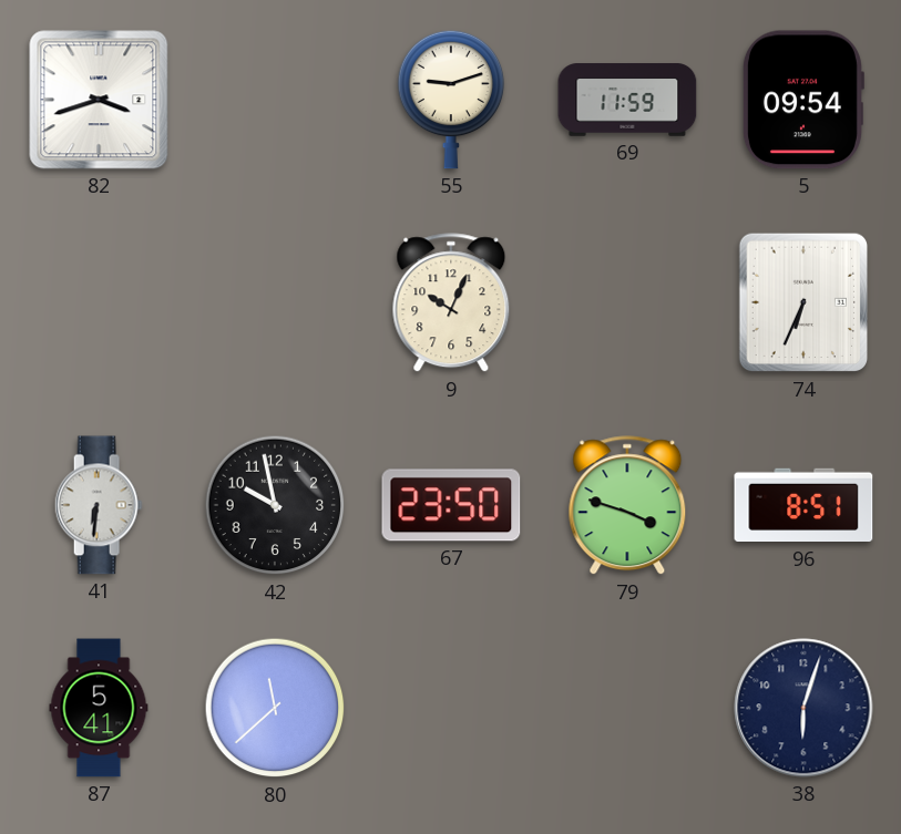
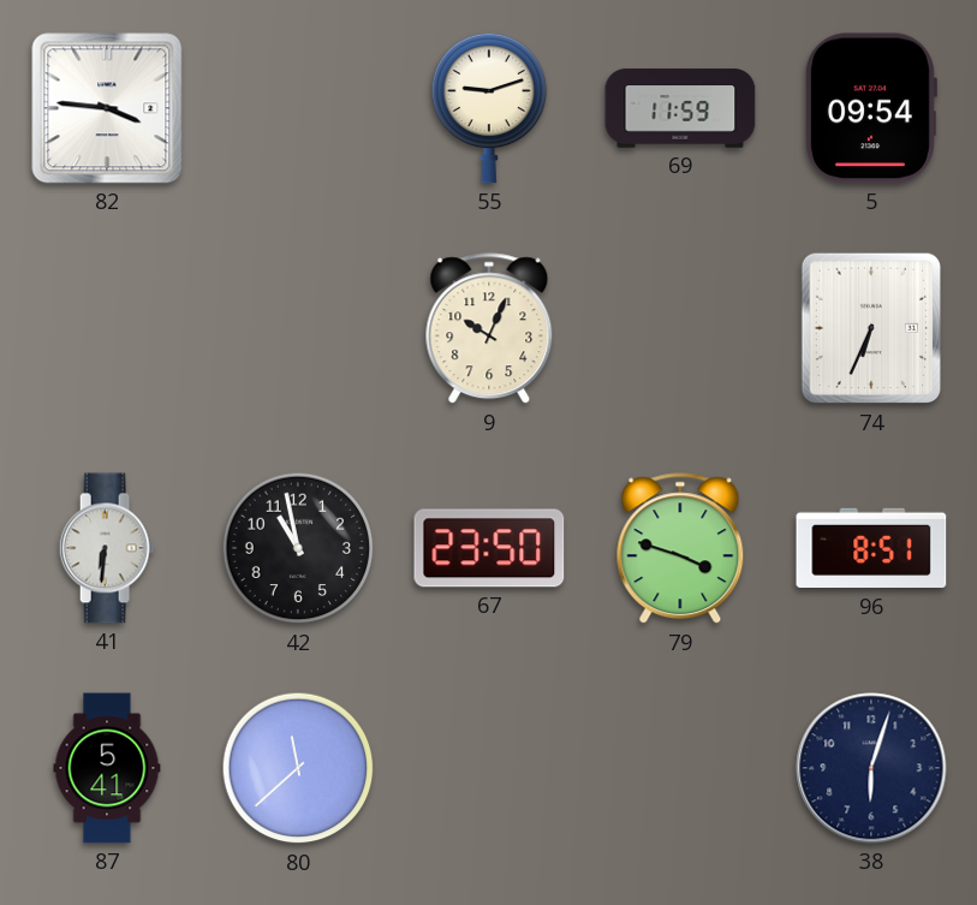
82: 3:42 -> 3:46 (107, 108)
42: 9:58 -> 10:58 (298, 548)
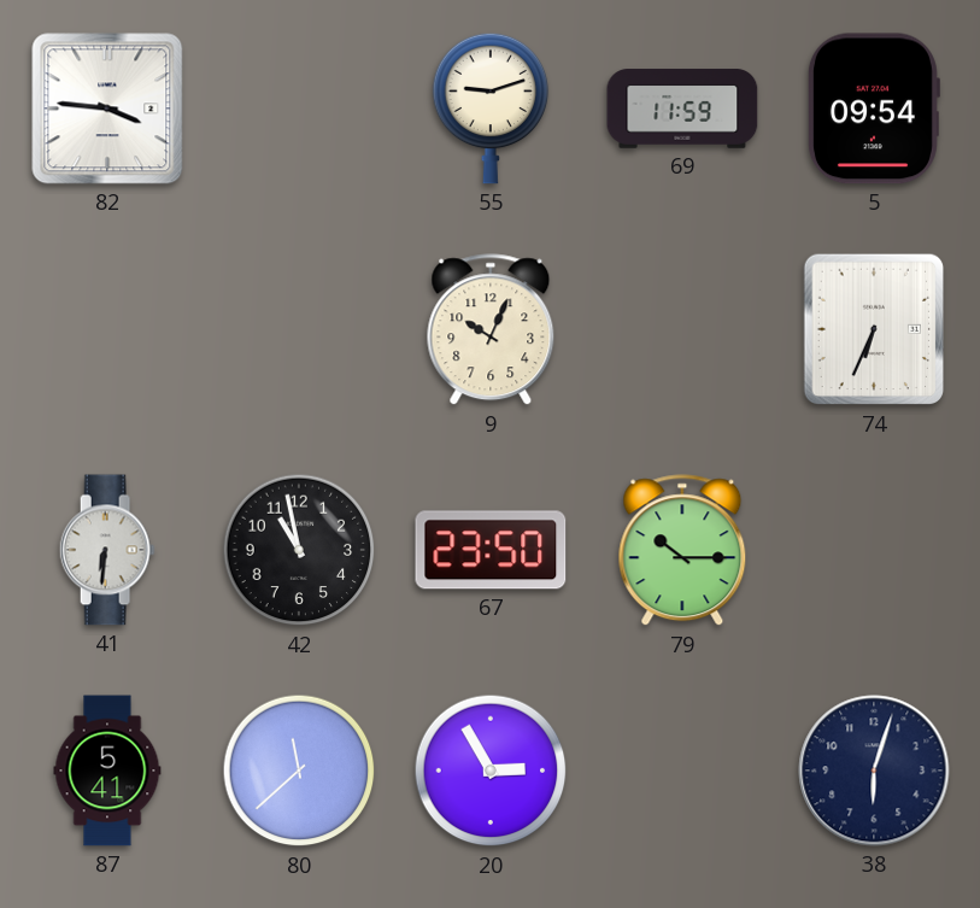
79: 3:48 -> 10:15 (682, 551)
96: 8:51 -> none (871, 548)
20: none -> 2:55 (491, 771)
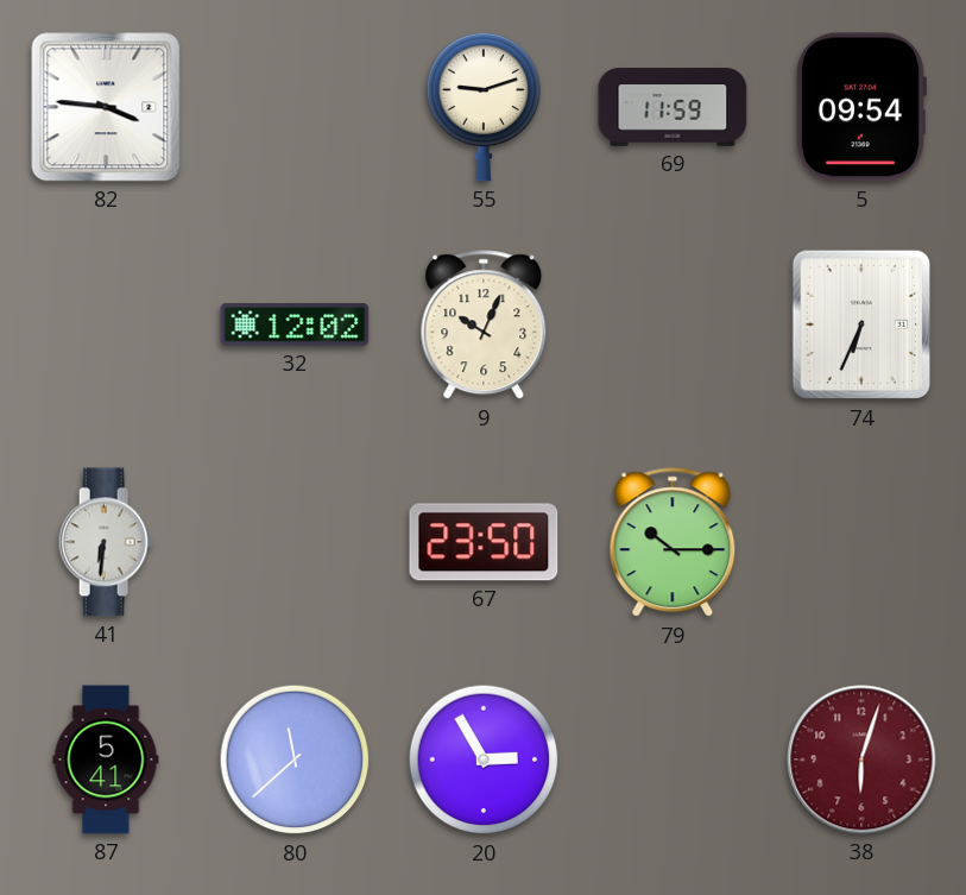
32: none -> 12:02 (295, 324)
42: 10:58 -> none (299, 550)
38 dial: navy -> burgundy (861, 760)
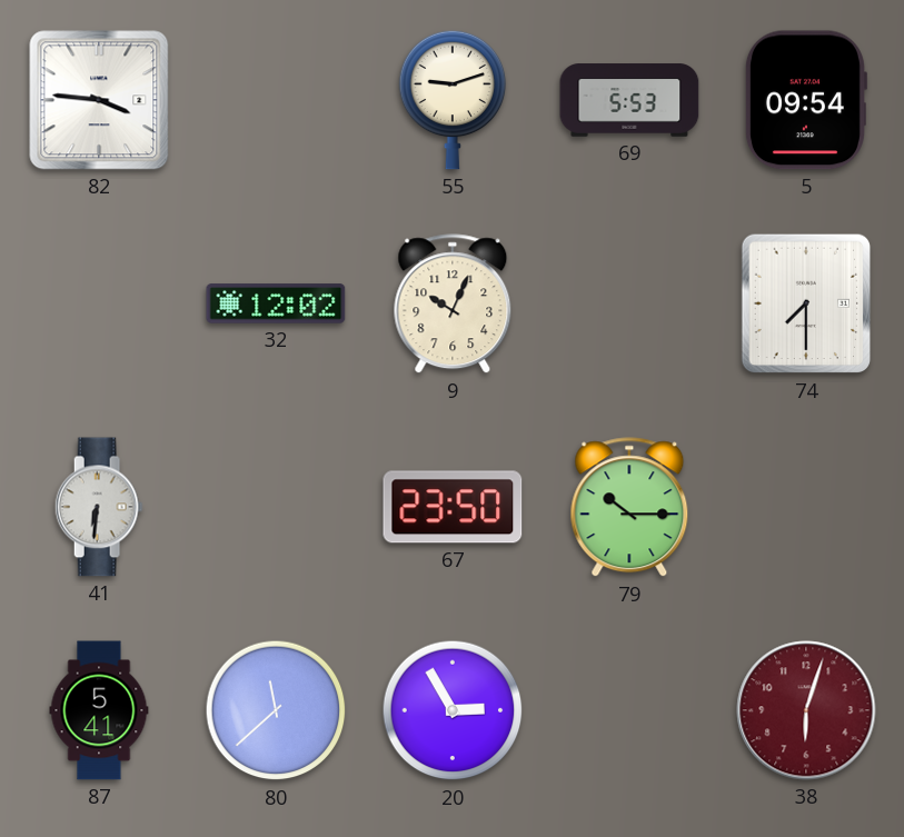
69: 11:59 -> 5:53 (629, 100)
74: 6:34 -> 7:30 (806, 303)
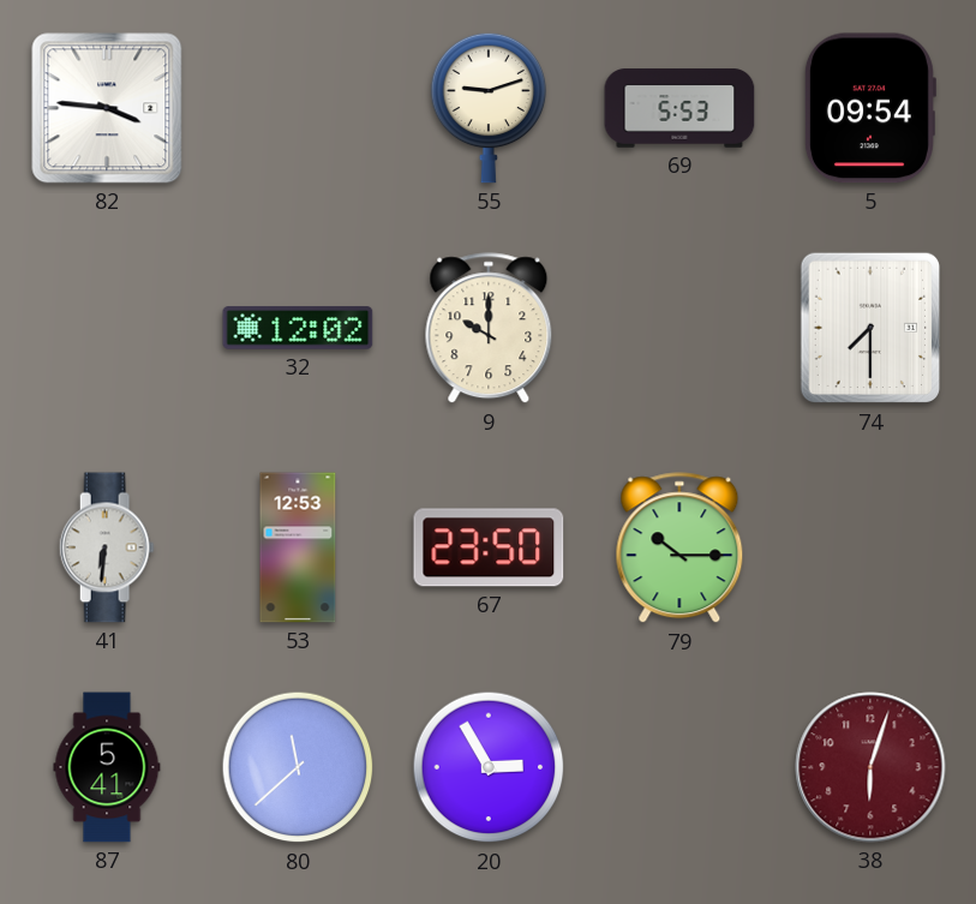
9: 10:04 -> 10:00 (489, 329)
53: none -> 12:53 (298, 547)
